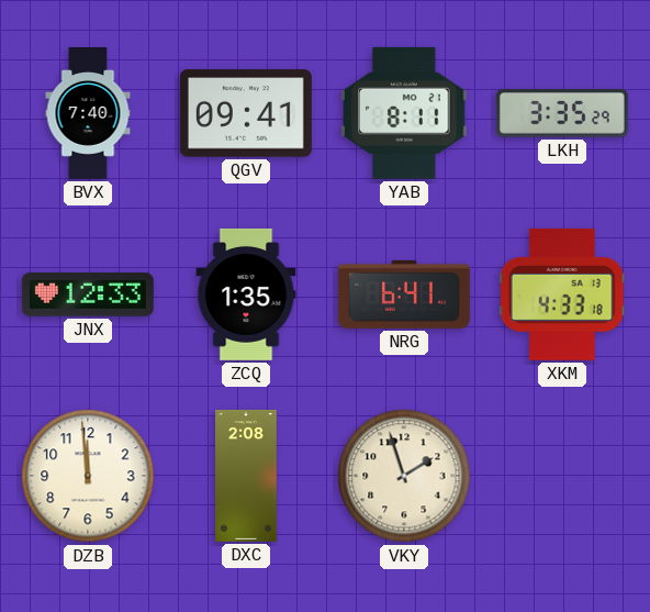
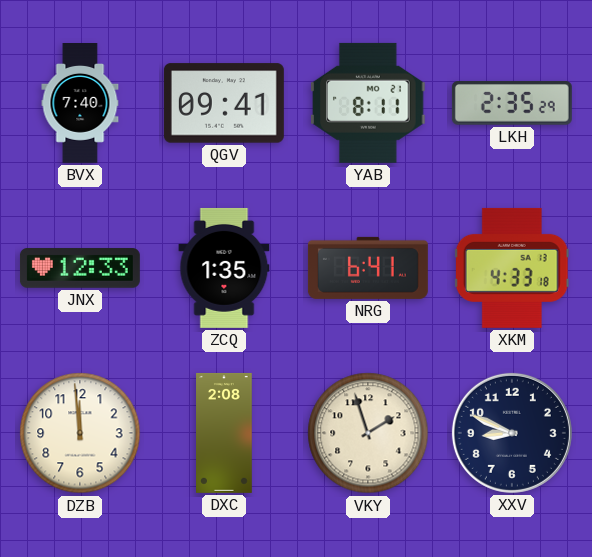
LKH: 3:35 -> 2:35 (512, 104)
XXV: none -> 8:49 (512, 433)
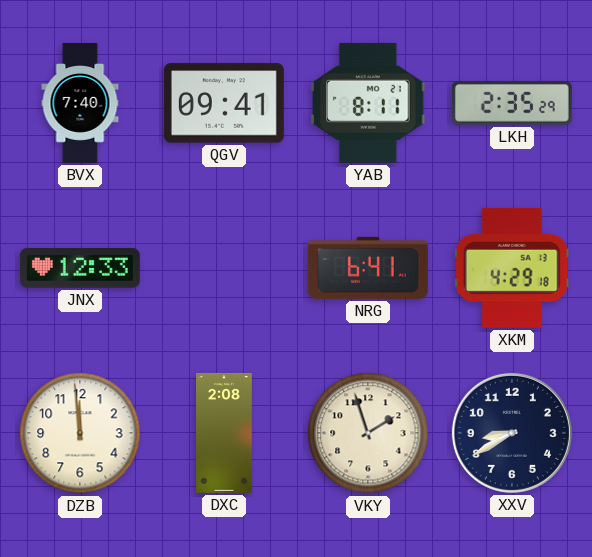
ZCQ: 1:35 -> none (224, 268)
XKM: 4:33 -> 4:29 (512, 268)
XXV: 8:49 -> 8:40 (512, 433)
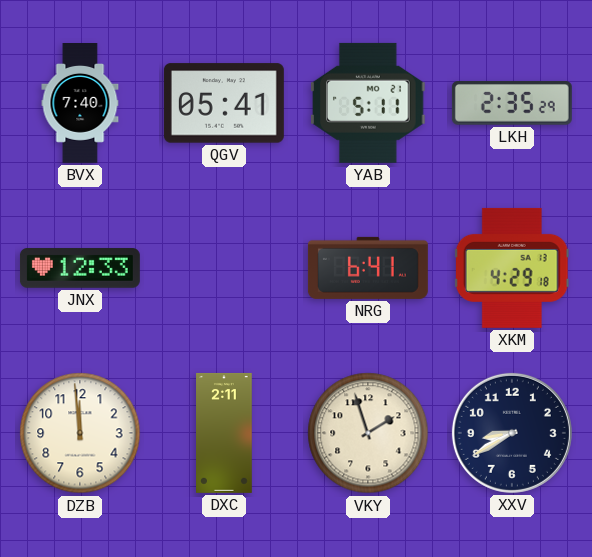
QGV: 09:41 -> 05:41 (224, 103)
YAB: 8:11 -> 5:11 (368, 103)
DXC: 2:08 -> 2:11 (224, 433)
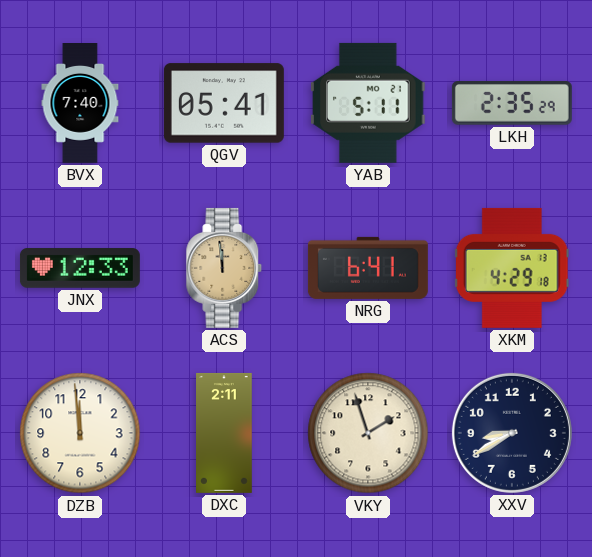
ACS: none -> 11:59 (224, 268)
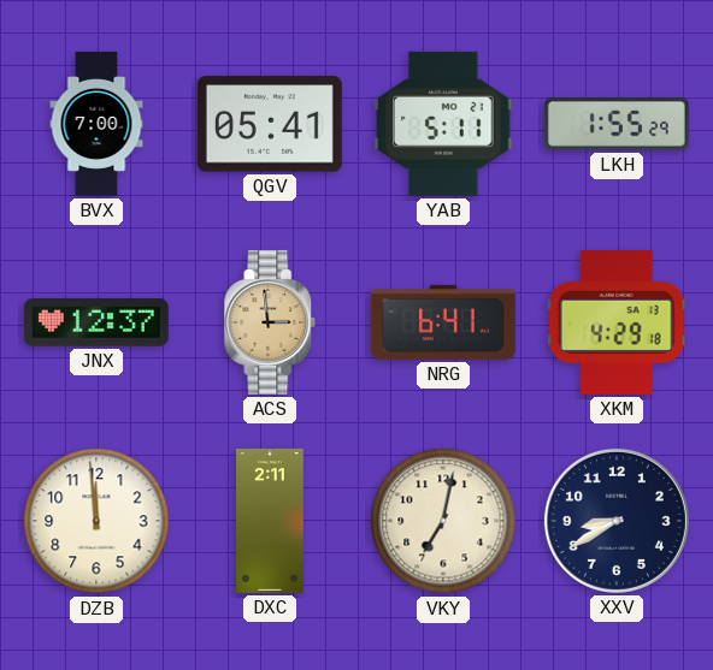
BVX: 7:40 -> 7:00 (96, 125)
LKH: 2:35 -> 1:55 (617, 125)
JNX: 12:33 -> 12:37 (96, 322)
ACS: 11:59 -> 2:59 (270, 322)
VKY: 1:57 -> 7:02 (443, 521)
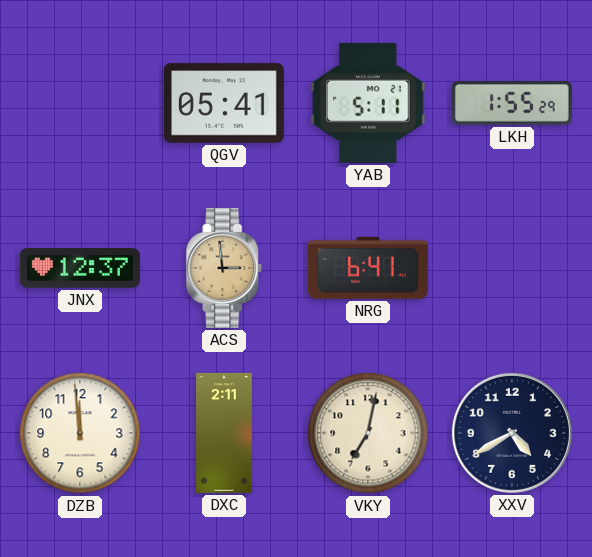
BVX: 7:00 -> none (96, 125)
XKM: 4:29 -> none (617, 322)
XXV: 8:40 -> 4:40 (512, 433)
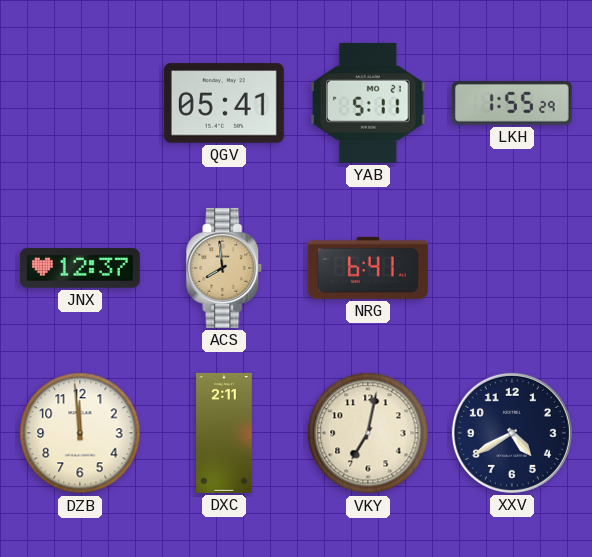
ACS: 2:59 -> 7:59 (224, 268)
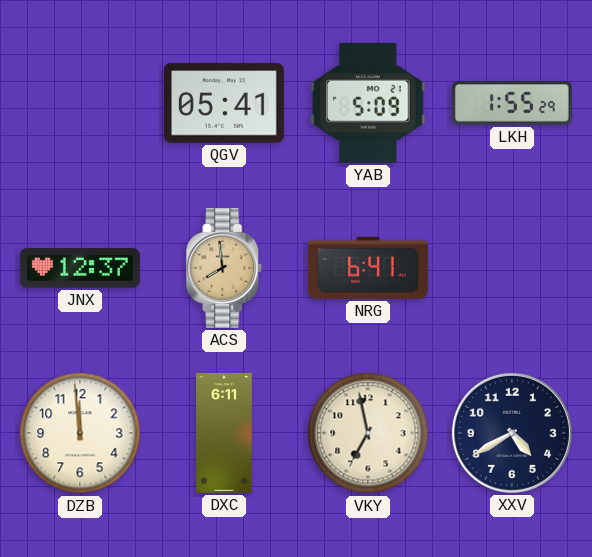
YAB: 5:11 -> 5:09 (368, 103)
DXC: 2:11 -> 6:11 (224, 433)
VKY: 7:02 -> 6:58 (368, 433)
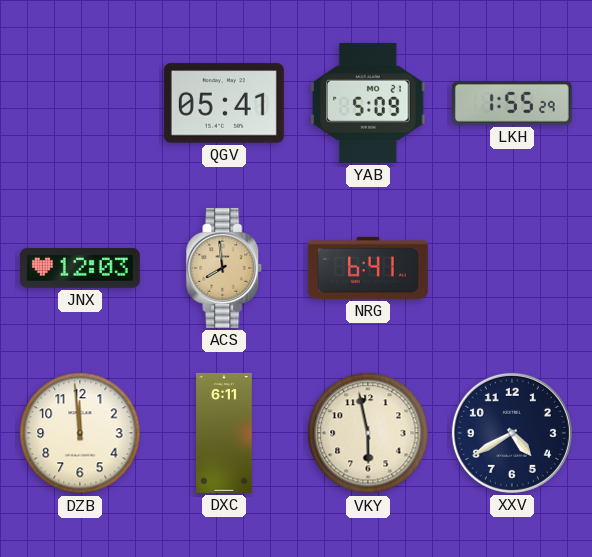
JNX: 12:37 -> 12:03 (80, 268)
VKY: 6:58 -> 5:58 (368, 433)
